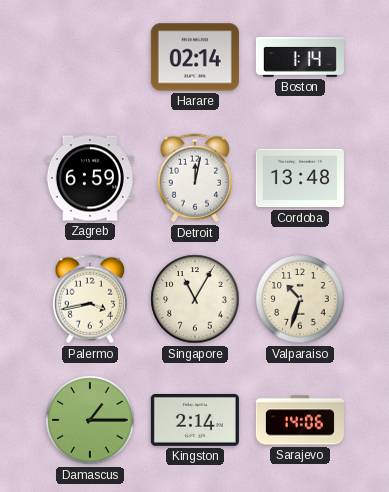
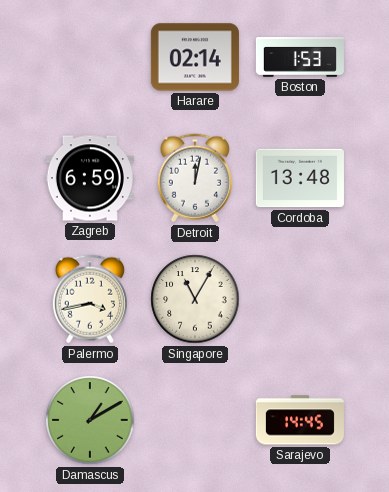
Boston: 1:14 -> 1:53 (300, 57)
Valparaiso: 10:33 -> none (300, 299)
Damascus: 1:15 -> 1:10 (90, 420)
Kingston: 2:14 -> none (195, 420)
Sarajevo: 14:06 -> 14:45 (300, 420)
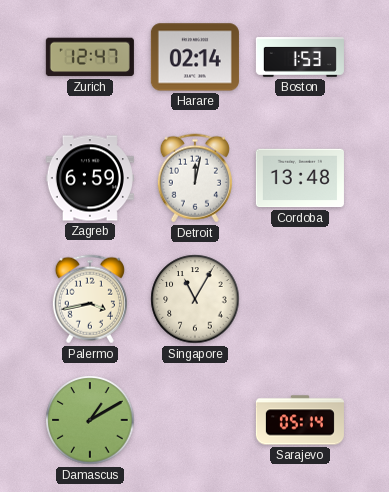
Zurich: none -> 12:47 (90, 57)
Sarajevo: 14:45 -> 05:14 (300, 420)
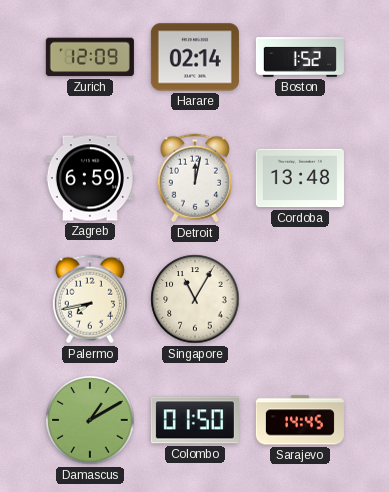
Zurich: 12:47 -> 12:09 (90, 57)
Boston: 1:53 -> 1:52 (300, 57)
Palermo: 3:43 -> 7:43 (90, 299)
Colombo: none -> 01:50 (195, 420)
Sarajevo: 05:14 -> 14:45 (300, 420)
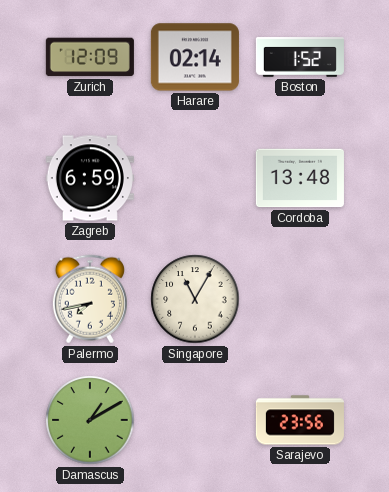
Detroit: 12:02 -> none (195, 178)
Colombo: 01:50 -> none (195, 420)
Sarajevo: 14:45 -> 23:56 (300, 420)
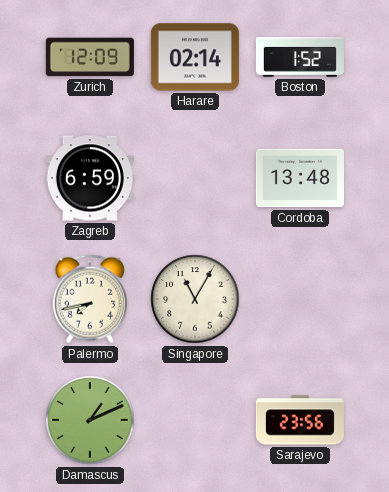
Damascus: 1:10 -> 1:11 (90, 420)
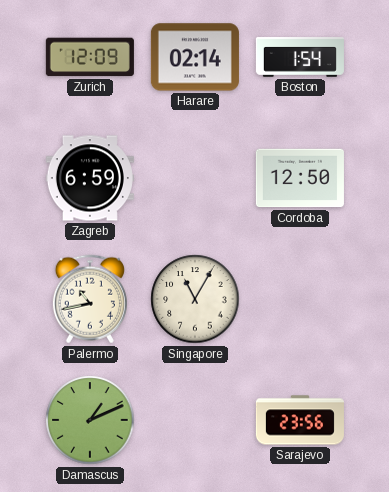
Boston: 1:52 -> 1:54 (300, 57)
Cordoba: 13:48 -> 12:50 (300, 178)
Palermo: 7:43 -> 10:43 (90, 299)
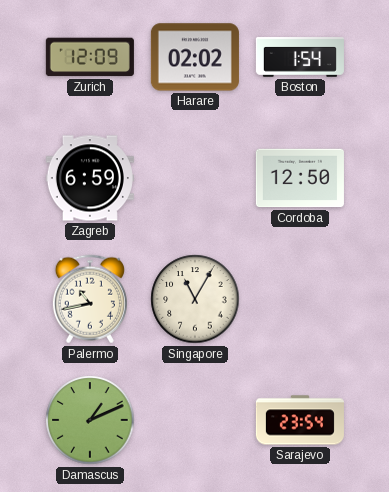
Harare: 02:14 -> 02:02 (195, 57)
Sarajevo: 23:56 -> 23:54 (300, 420)
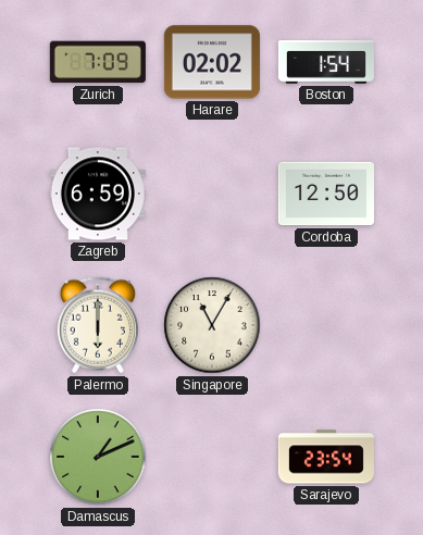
Zurich: 12:09 -> 7:09 (98, 62)
Palermo: 10:43 -> 6:00 (98, 325)
